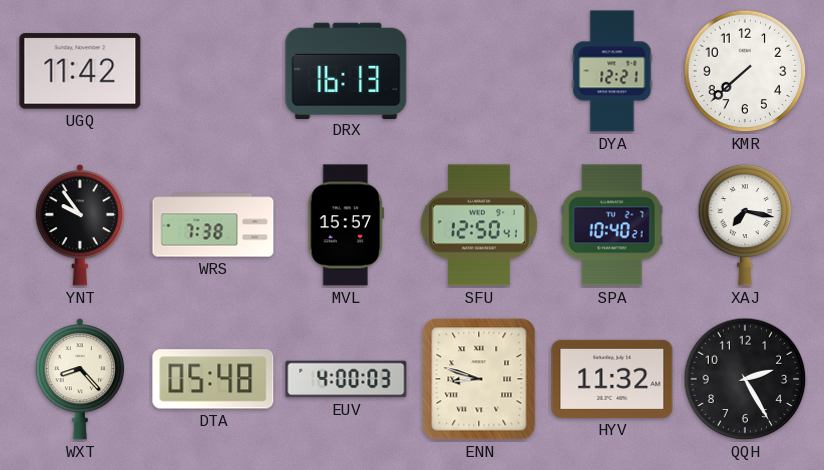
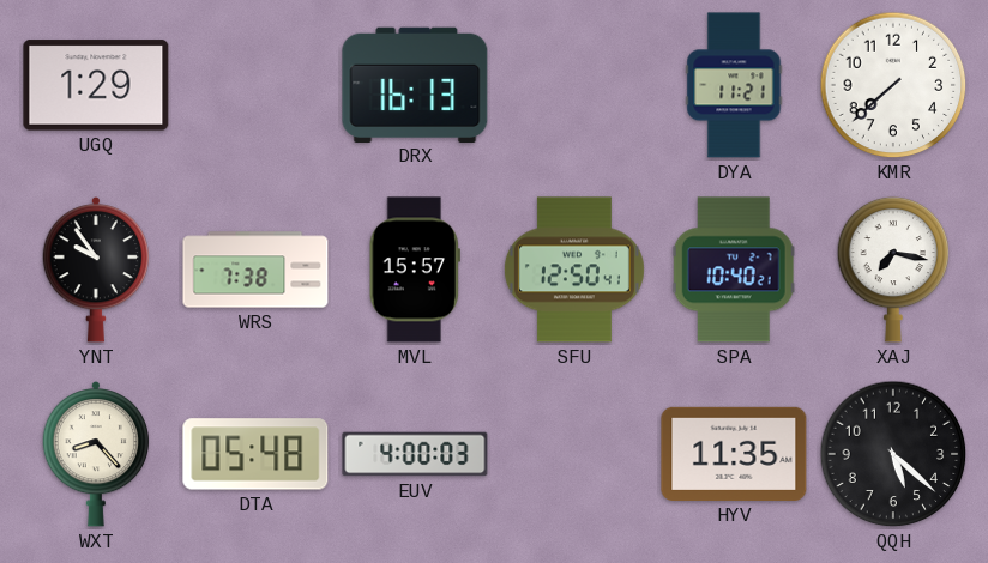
UGQ: 11:42 -> 1:29 (96, 85)
DYA: 12:21 -> 11:21 (734, 85)
ENN: 8:48 -> none (479, 379)
HYV: 11:32 -> 11:35 (734, 454)
QQH: 2:25 -> 5:22 (893, 454)
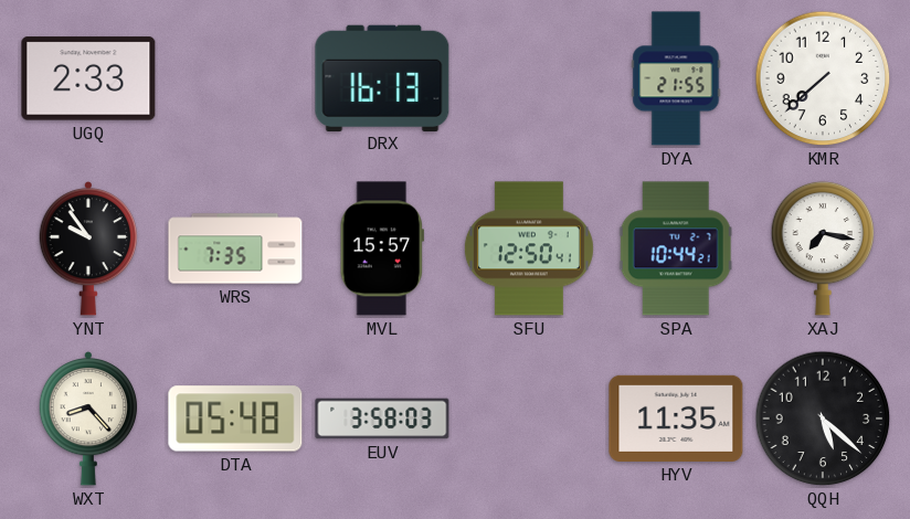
UGQ: 1:29 -> 2:33 (88, 78)
DYA: 11:21 -> 21:55 (676, 78)
WRS: 7:38 -> 7:35 (235, 248)
SPA: 10:40 -> 10:44 (676, 248)
EUV: 4:00 -> 3:58 (382, 419)
